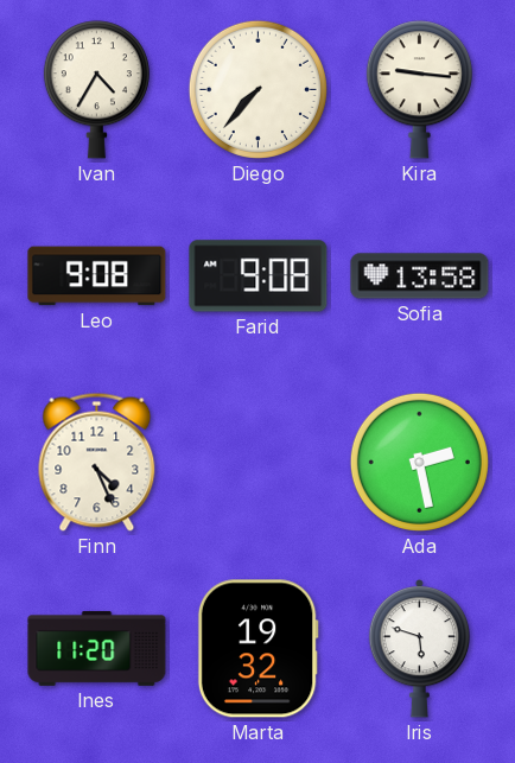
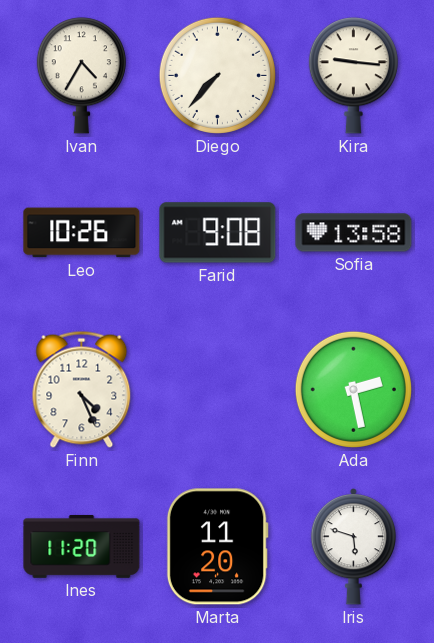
Leo: 9:08 -> 10:26 (82, 233)
Marta: 19:32 -> 11:20 (217, 547)
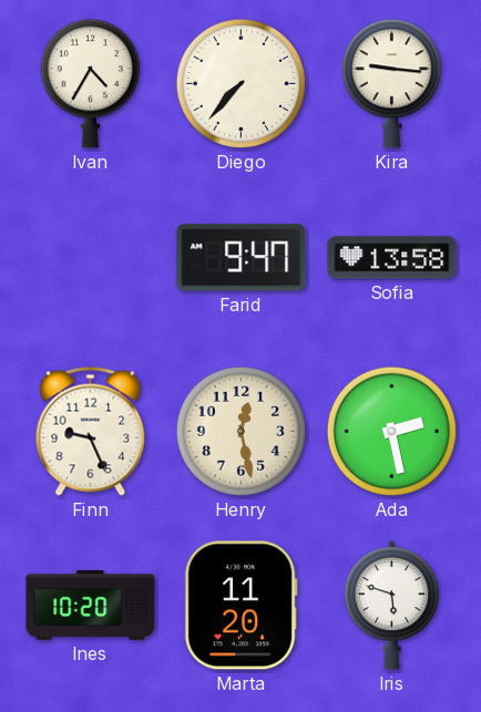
Leo: 10:26 -> none (82, 233)
Farid: 9:08 -> 9:47 (242, 258)
Finn: 4:26 -> 9:26 (91, 431)
Henry: none -> 12:28 (240, 431)
Ines: 11:20 -> 10:20 (91, 605)
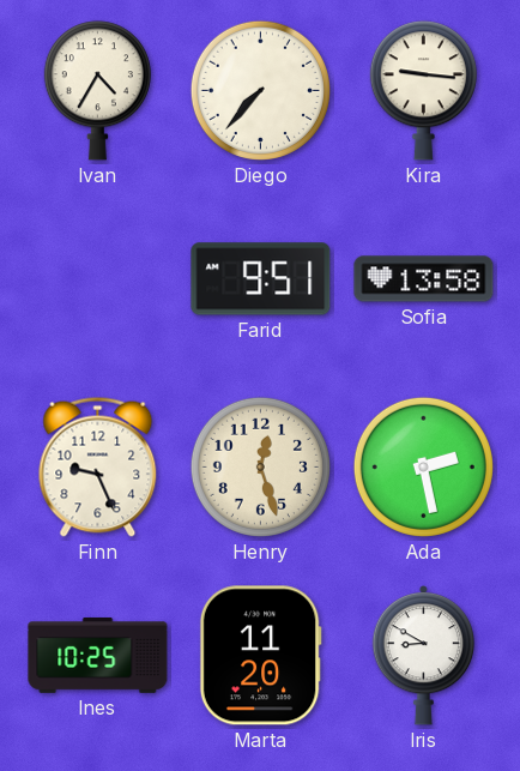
Farid: 9:47 -> 9:51 (261, 279)
Henry: 12:28 -> 12:27 (260, 466)
Ines: 10:20 -> 10:25 (98, 655)
Iris: 5:48 -> 8:50 (423, 656)
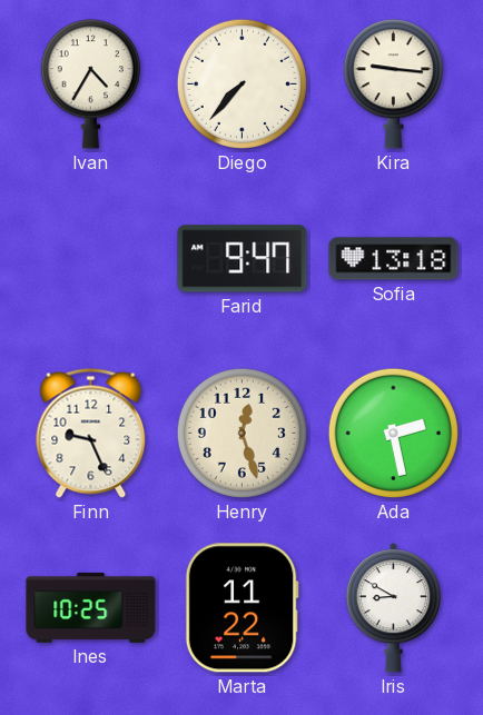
Farid: 9:51 -> 9:47 (243, 259)
Sofia: 13:58 -> 13:18 (394, 259)
Marta: 11:20 -> 11:22 (241, 608)
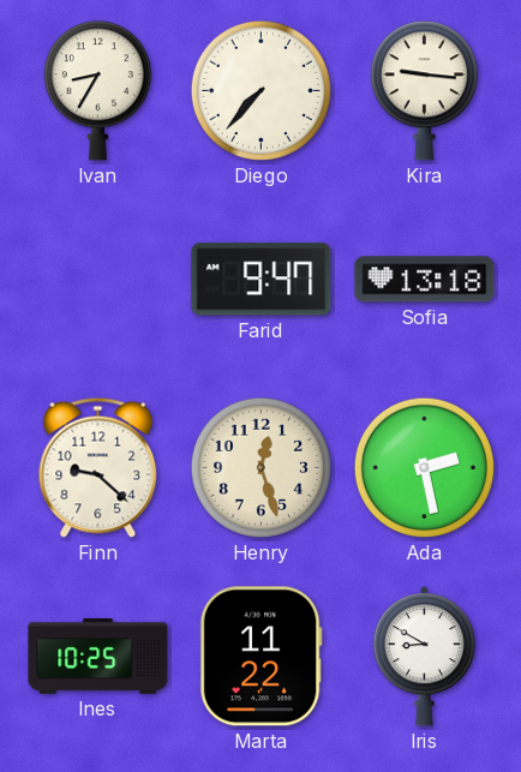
Ivan: 4:35 -> 8:35 (97, 91)
Finn: 9:26 -> 9:22 (98, 467)
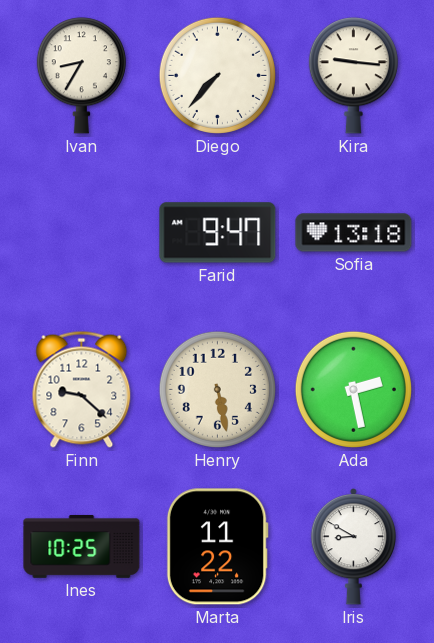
Henry: 12:27 -> 5:28 (217, 389)
